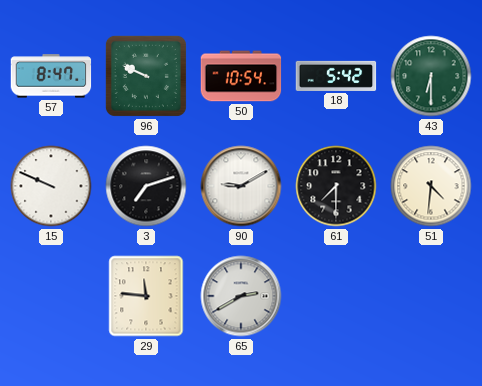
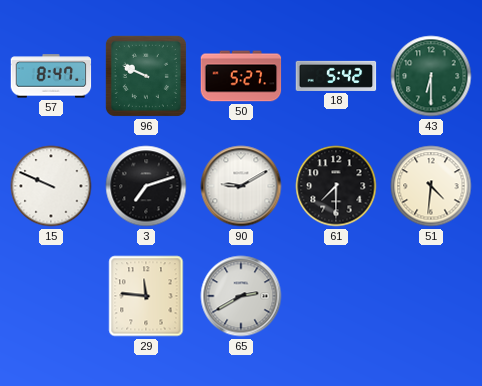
50: 10:54 -> 5:27 (241, 76)
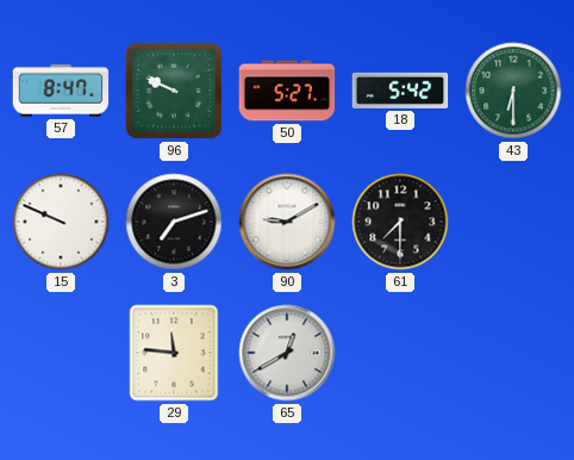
51: 4:31 -> none (431, 186)
65: 2:40 -> 12:40 (287, 353)
